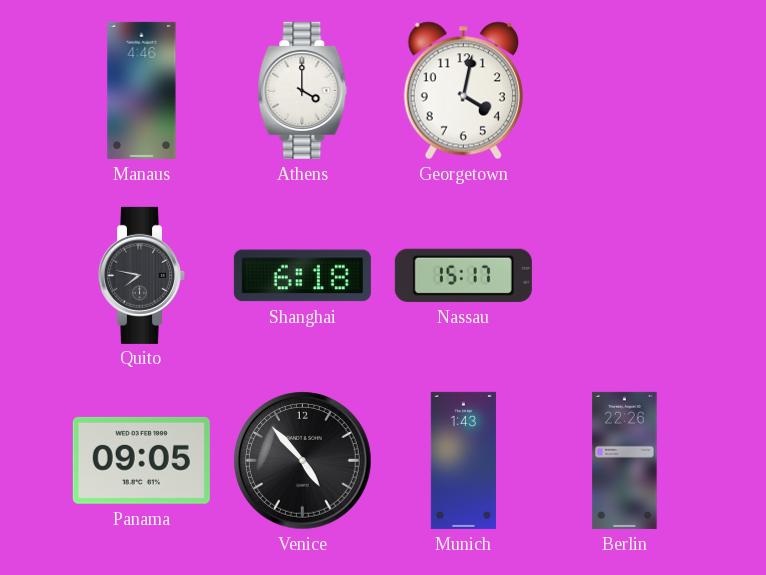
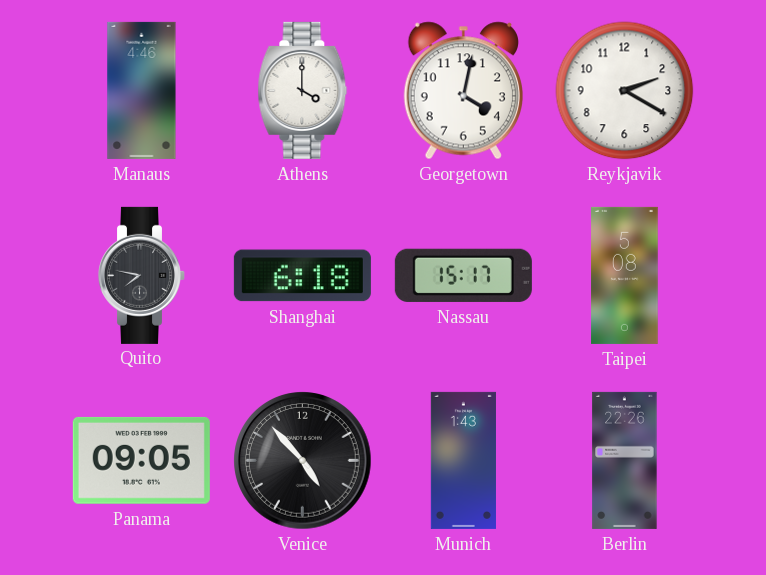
Reykjavik: none -> 2:20 (625, 91)
Taipei: none -> 5:08 (625, 275)
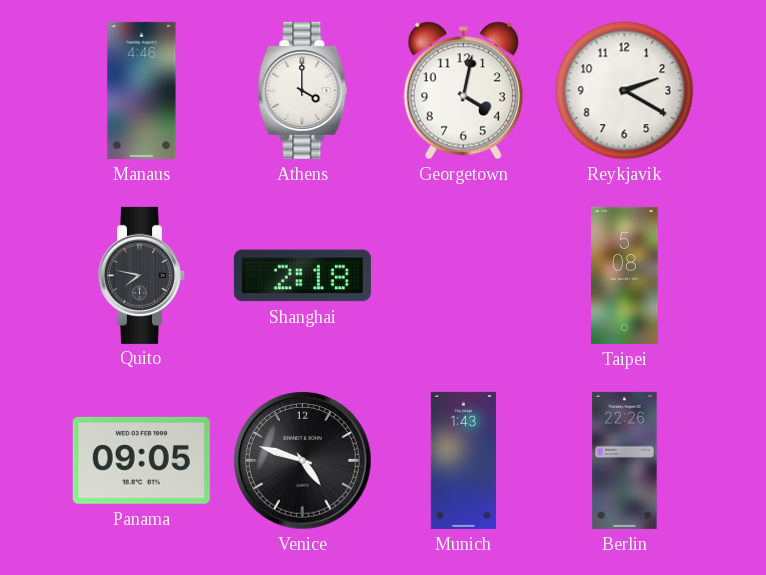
Shanghai: 6:18 -> 2:18 (302, 276)
Nassau: 15:17 -> none (463, 275)
Venice: 4:53 -> 4:48 (303, 461)
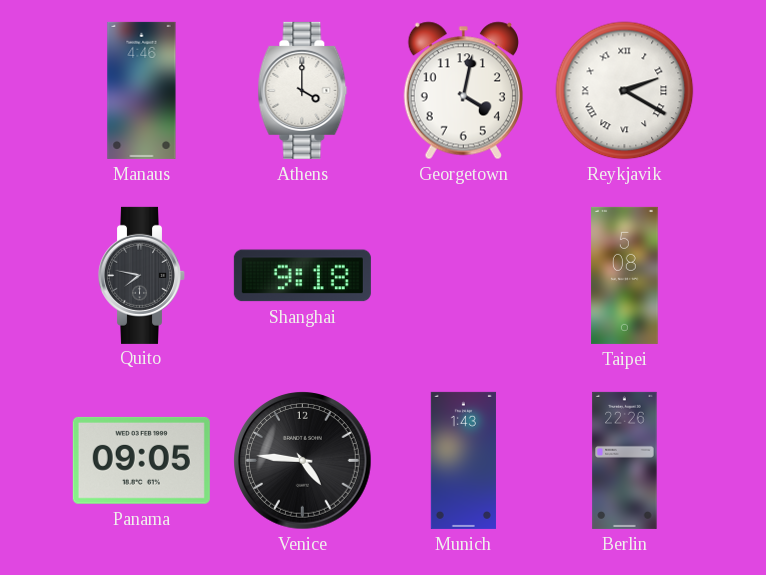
Reykjavik numerals: Arabic -> Roman (625, 91)
Shanghai: 2:18 -> 9:18 (302, 276)
Venice: 4:48 -> 4:46 (303, 461)
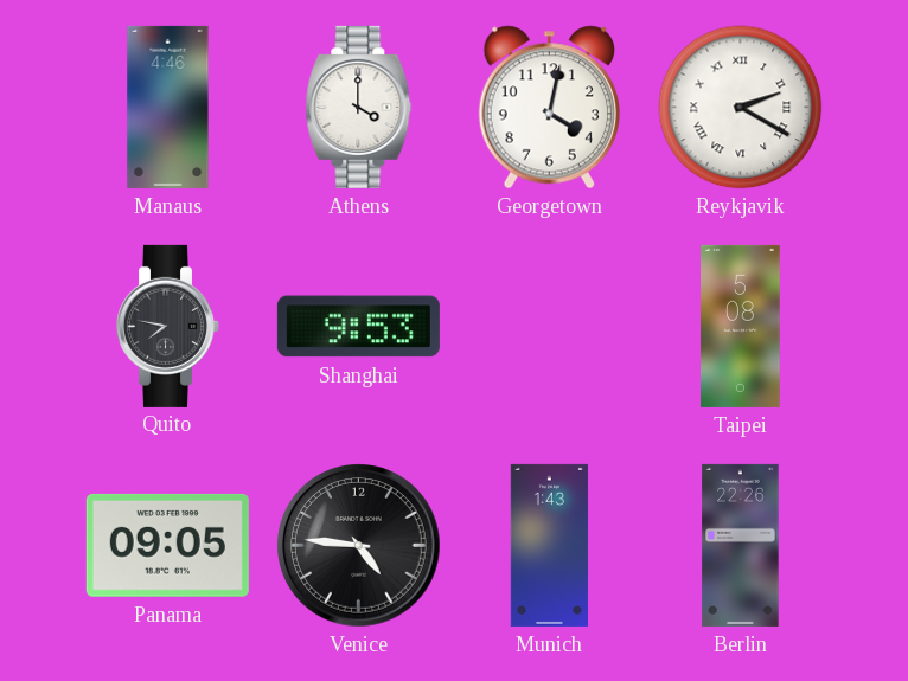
Shanghai: 9:18 -> 9:53 (358, 327)
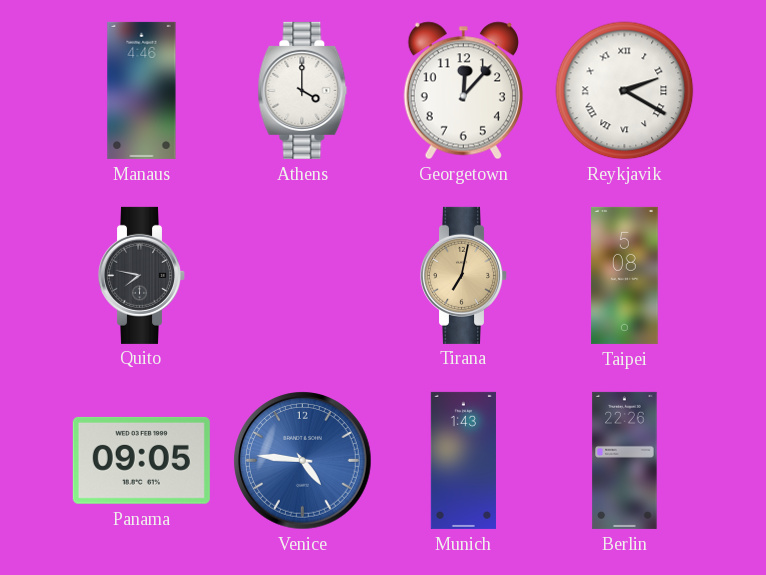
Georgetown: 4:02 -> 12:07 (463, 91)
Shanghai: 9:53 -> none (358, 327)
Tirana: none -> 7:02 (463, 275)
Venice dial: black -> blue (303, 461)
